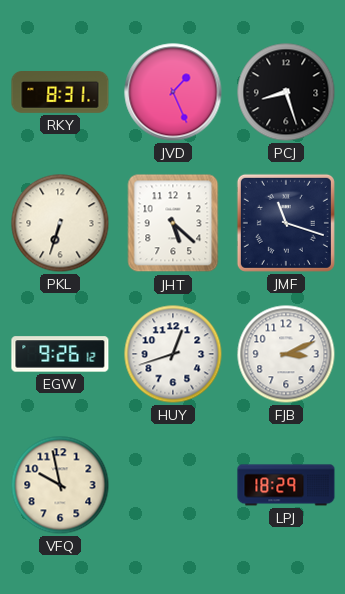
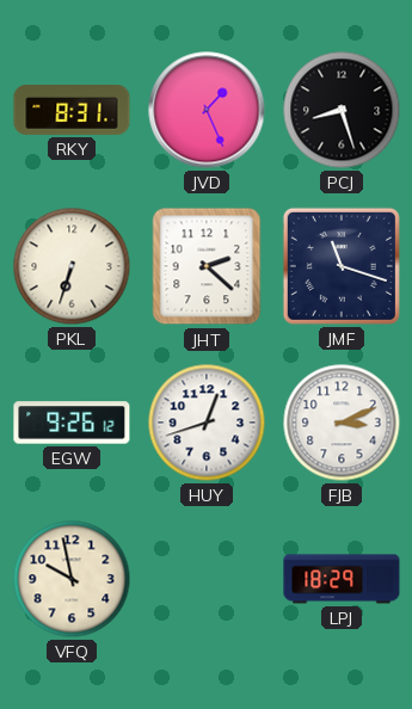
JHT: 5:22 -> 2:22 (207, 266)
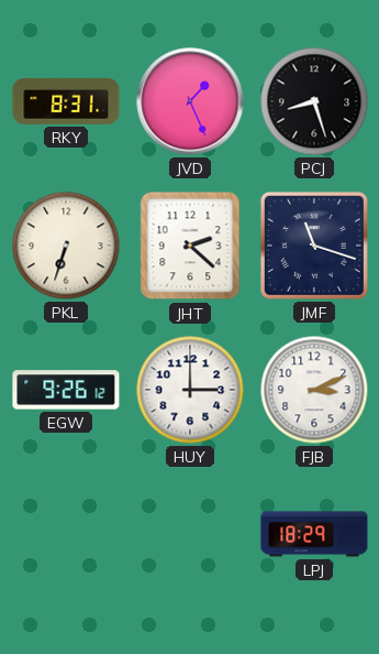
HUY: 12:42 -> 3:00 (190, 390)
VFQ: 9:58 -> none (72, 579)
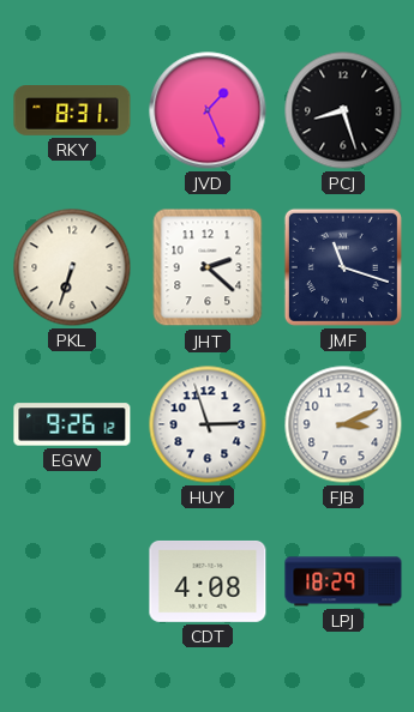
HUY: 3:00 -> 2:57 (208, 424)
CDT: none -> 4:08 (208, 581)
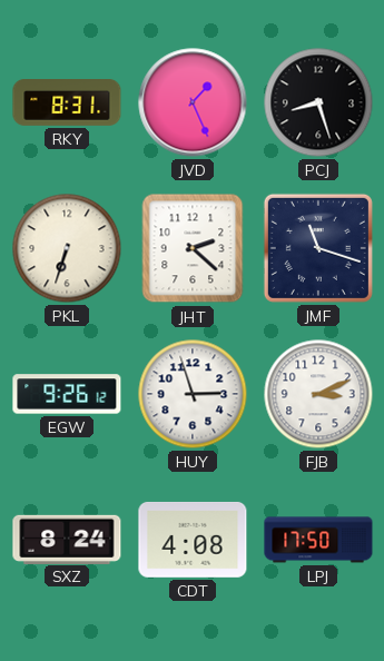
SXZ: none -> 8:24 (67, 539)
LPJ: 18:29 -> 17:50 (318, 540)
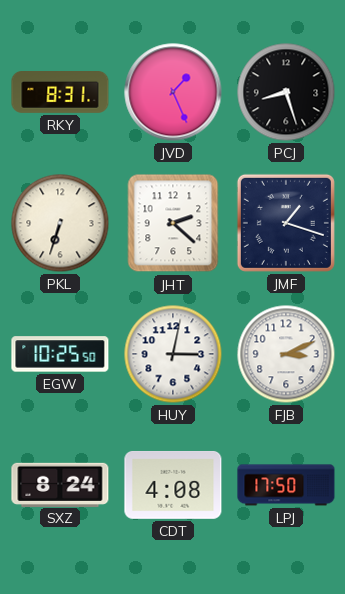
JMF: 11:18 -> 1:18 (286, 223)
EGW: 9:26 -> 10:25 (60, 354)
HUY: 2:57 -> 3:02 (173, 354)
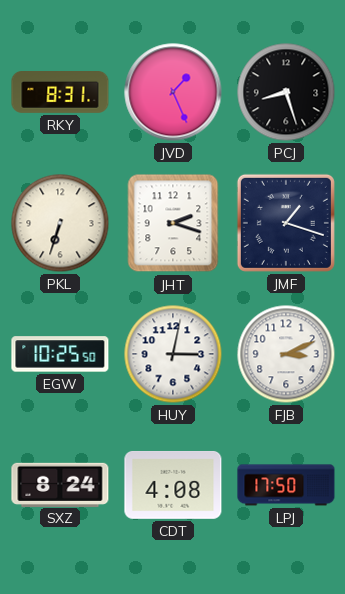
JHT: 2:22 -> 2:18 (173, 223)
